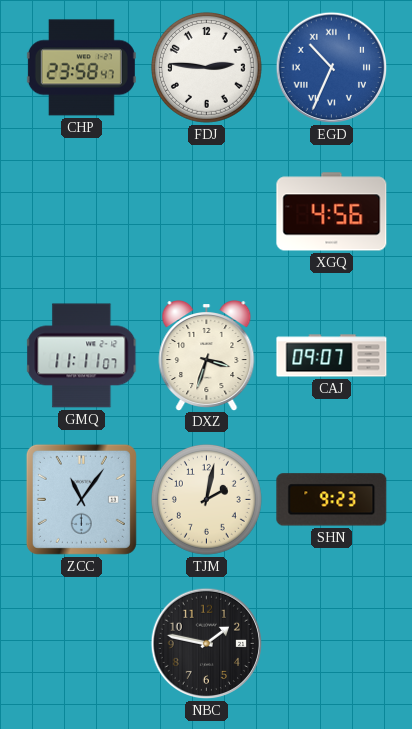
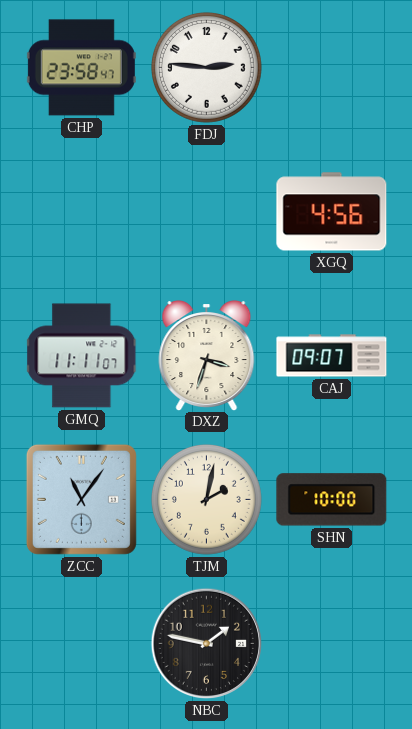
EGD: 10:34 -> none (332, 68)
SHN: 9:23 -> 10:00 (332, 500)
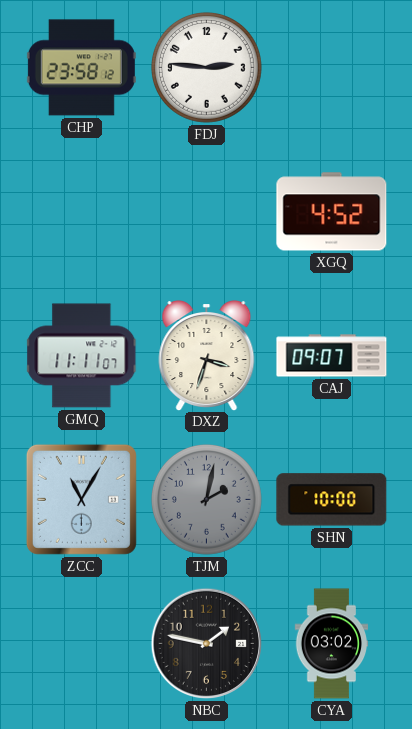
CHP: 23:58:47 -> 23:58:12 (81, 68)
XGQ: 4:56 -> 4:52 (332, 212)
ZCC: 11:06 -> 11:05 (81, 499)
TJM dial: cream -> grey (206, 499)
CYA: none -> 03:02 (332, 644)
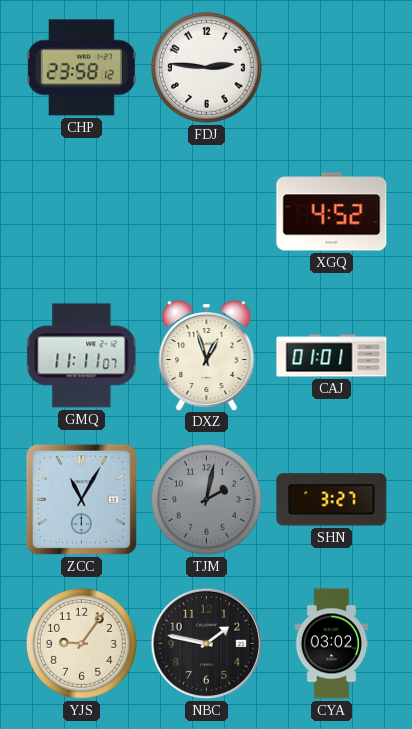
DXZ: 3:33 -> 12:57 (207, 356)
CAJ: 09:07 -> 01:01 (332, 356)
SHN: 10:00 -> 3:27 (332, 500)
YJS: none -> 9:06 (81, 643)
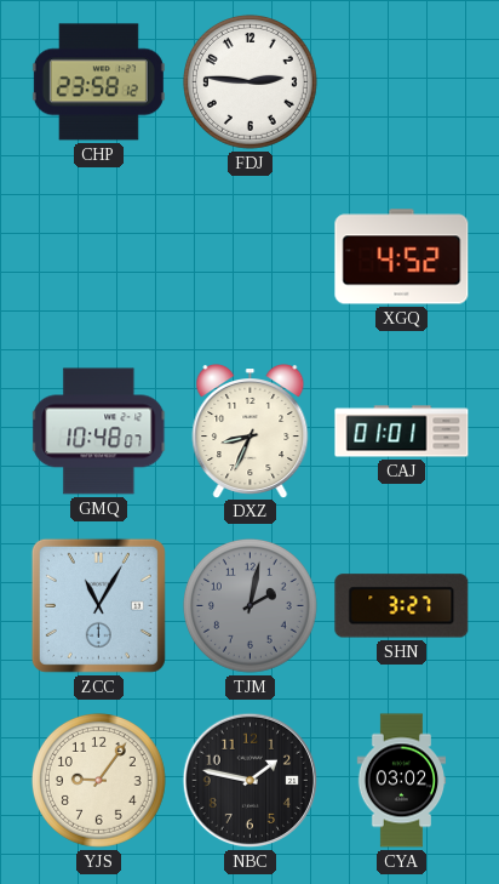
GMQ: 11:11 -> 10:48 (99, 432)
DXZ: 12:57 -> 8:34 (251, 432)
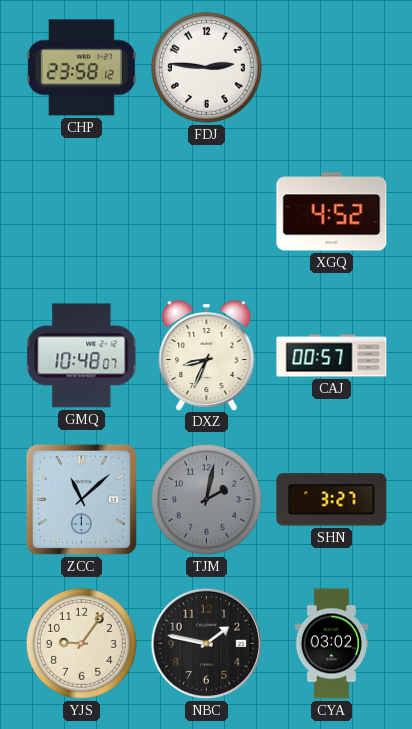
CAJ: 01:01 -> 00:57 (332, 356)
ZCC: 11:05 -> 11:08 (81, 499)
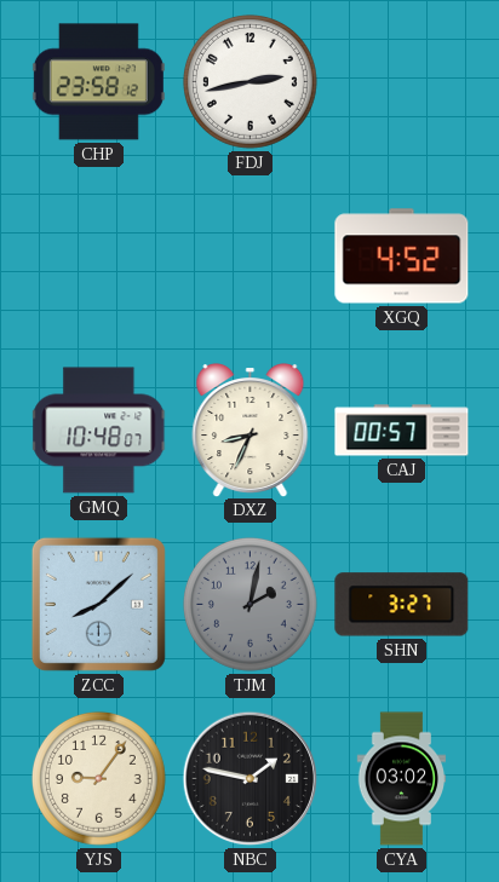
FDJ: 2:46 -> 2:43 (249, 81)
ZCC: 11:08 -> 8:08 (98, 604)
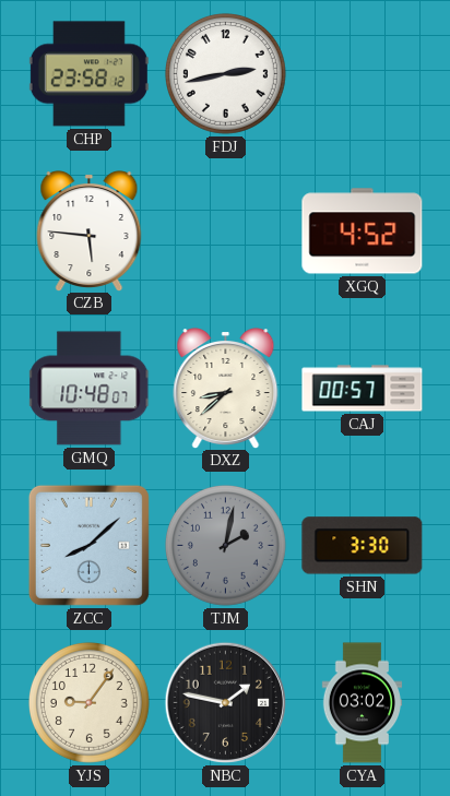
CZB: none -> 5:46 (90, 231)
DXZ: 8:34 -> 8:38 (226, 389)
SHN: 3:27 -> 3:30 (363, 546)
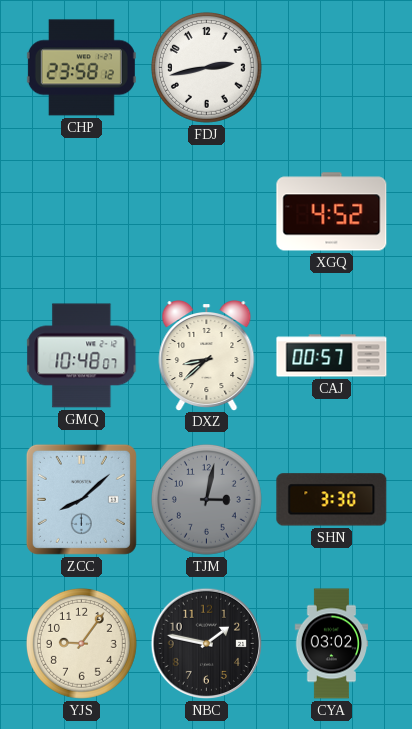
CZB: 5:46 -> none (90, 231)
TJM: 2:02 -> 3:02 (206, 499)
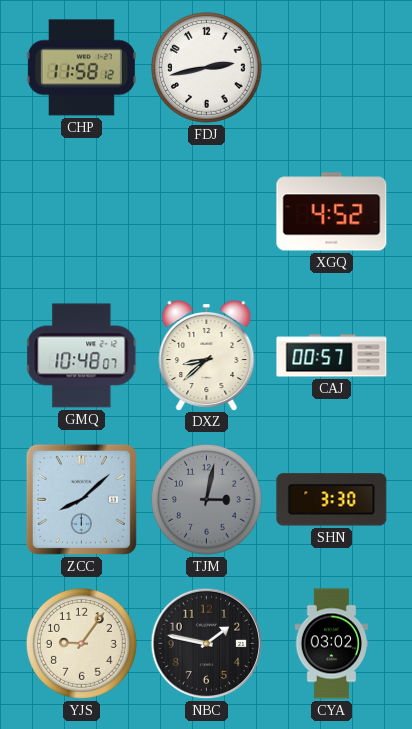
CHP: 23:58 -> 11:58 (81, 68)
